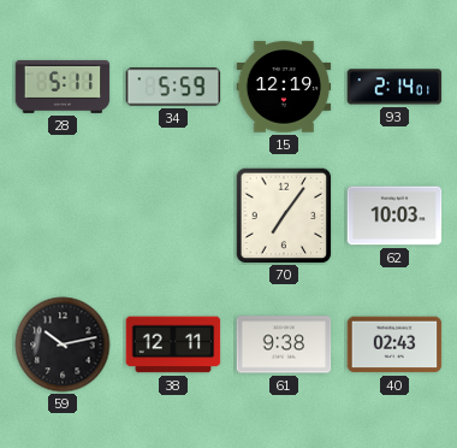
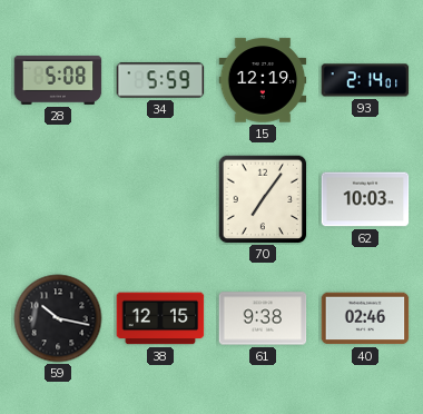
28: 5:11 -> 5:08 (58, 80)
59: 10:13 -> 10:17 (58, 318)
38: 12:11 -> 12:15 (160, 318)
40: 02:43 -> 02:46 (365, 318)
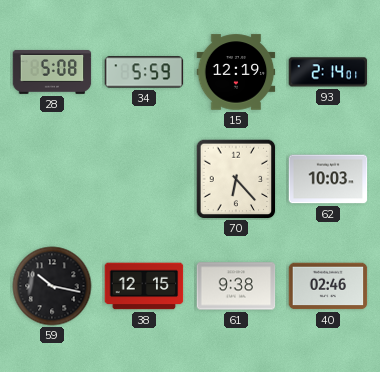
70: 7:06 -> 6:23 (236, 179)
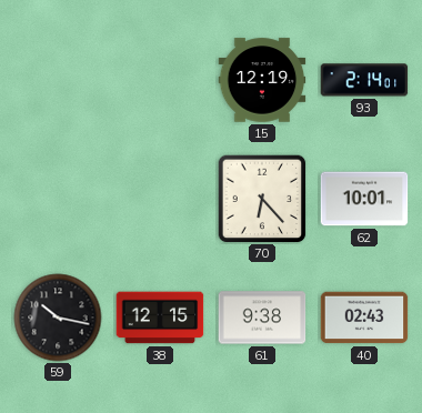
28: 5:08 -> none (52, 72)
34: 5:59 -> none (144, 72)
62: 10:03 -> 10:01 (364, 199)
40: 02:46 -> 02:43 (364, 318)
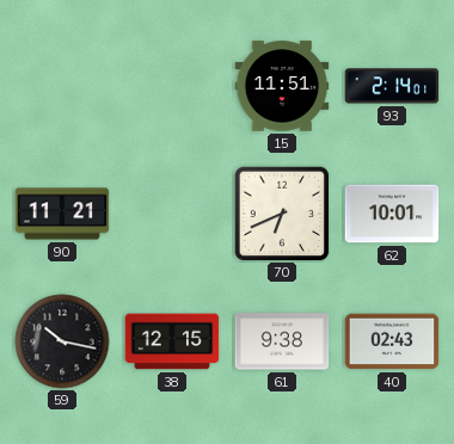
15: 12:19 -> 11:51 (282, 86)
90: none -> 11:21 (62, 214)
70: 6:23 -> 6:41 (282, 214)
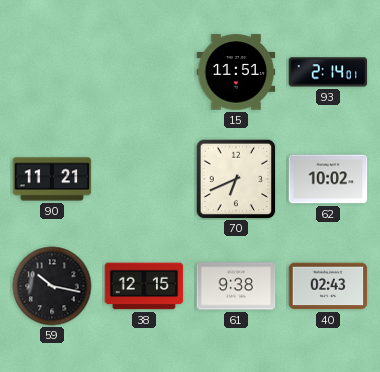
62: 10:01 -> 10:02 (328, 179)
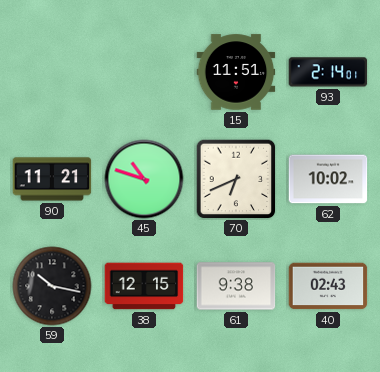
45: none -> 10:48 (144, 179)
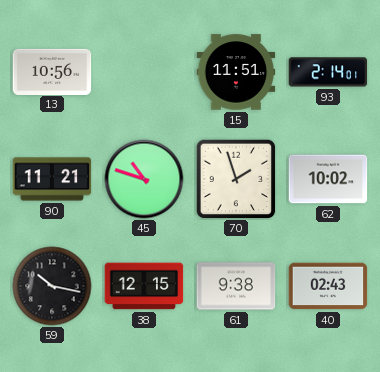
13: none -> 10:56 (52, 71)
70: 6:41 -> 1:57 (236, 179)
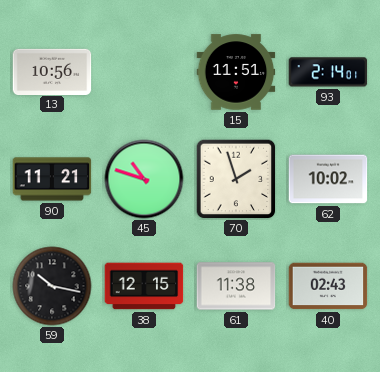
61: 9:38 -> 11:38 (236, 286)
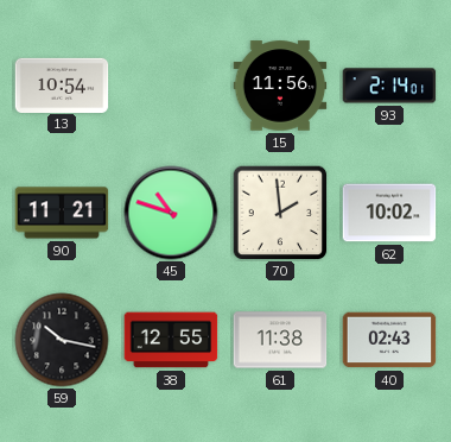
13: 10:56 -> 10:54 (62, 84)
15: 11:51 -> 11:56 (280, 86)
70: 1:57 -> 1:59 (280, 213)
38: 12:15 -> 12:55 (171, 340)
